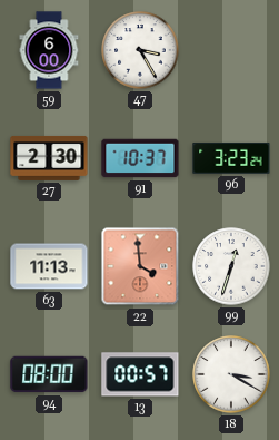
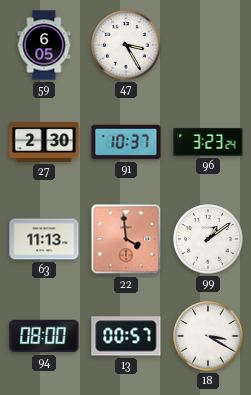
59: 6:00 -> 6:05 (44, 45)
99: 12:33 -> 1:09 (208, 239)
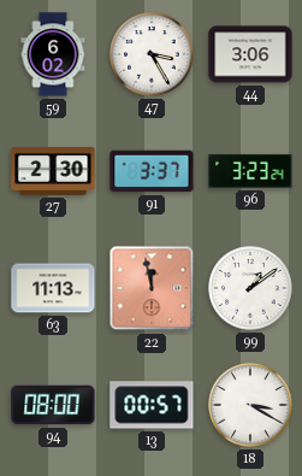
59: 6:05 -> 6:02 (53, 54)
44: none -> 3:06 (250, 54)
91: 10:37 -> 3:37 (152, 171)
22: 3:59 -> 11:58 (152, 288)
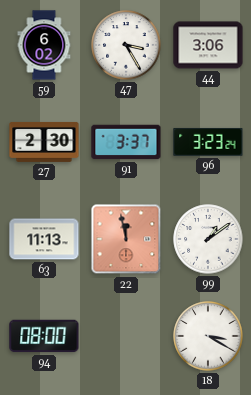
13: 00:57 -> none (152, 405)
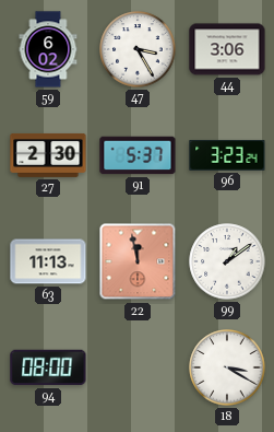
91: 3:37 -> 5:37 (138, 155)
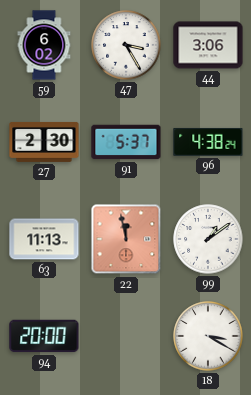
96: 3:23 -> 4:38 (208, 142)
94: 08:00 -> 20:00 (44, 336)
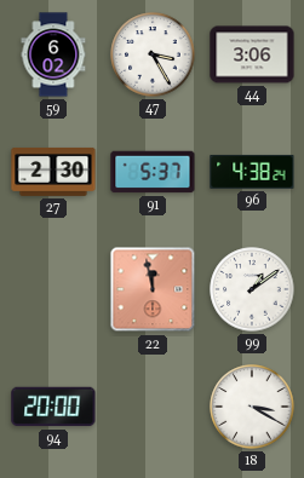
63: 11:13 -> none (44, 239)
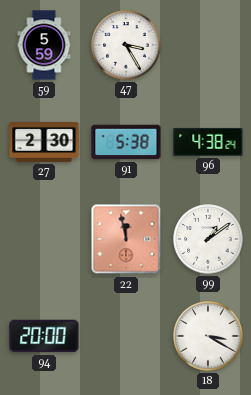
59: 6:02 -> 5:59 (44, 45)
44: 3:06 -> none (252, 54)
91: 5:37 -> 5:38 (126, 142)
